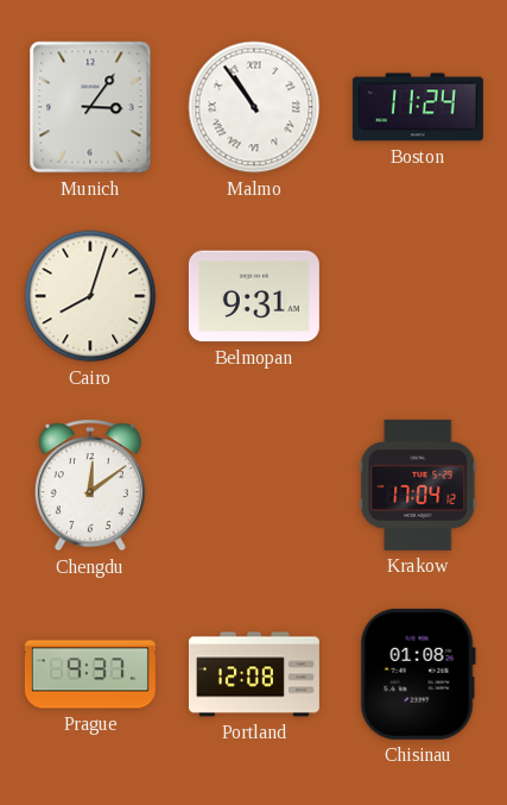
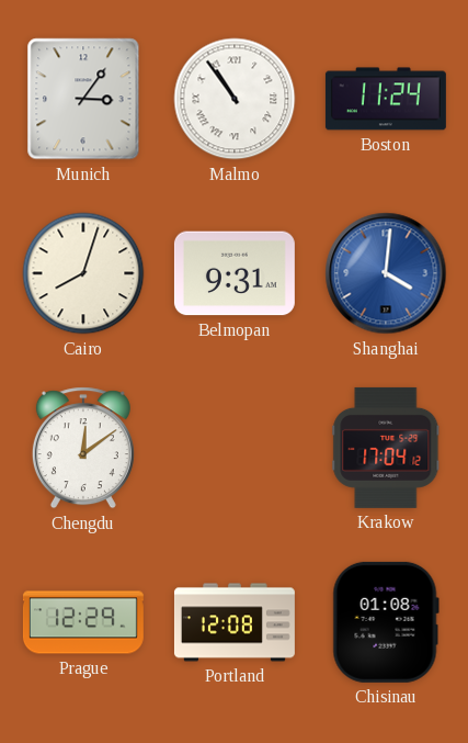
Shanghai: none -> 4:01 (386, 273)
Prague: 9:37 -> 12:29 (83, 622)
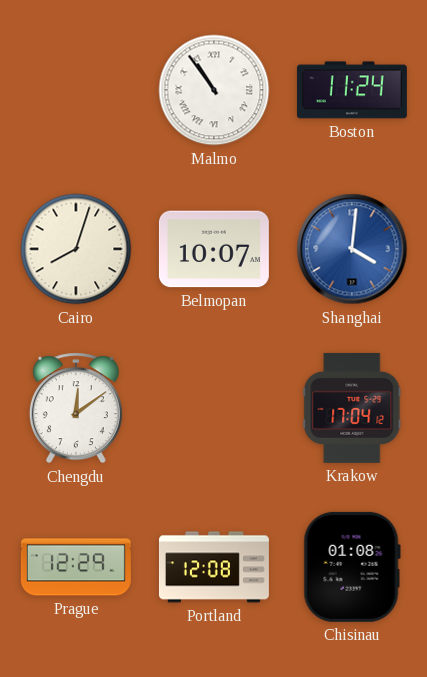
Munich: 3:06 -> none (83, 99)
Belmopan: 9:31 -> 10:07 (214, 249)
